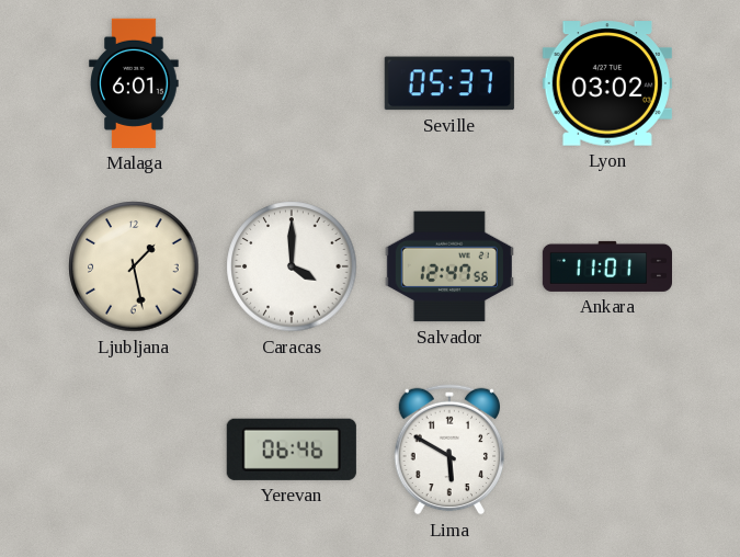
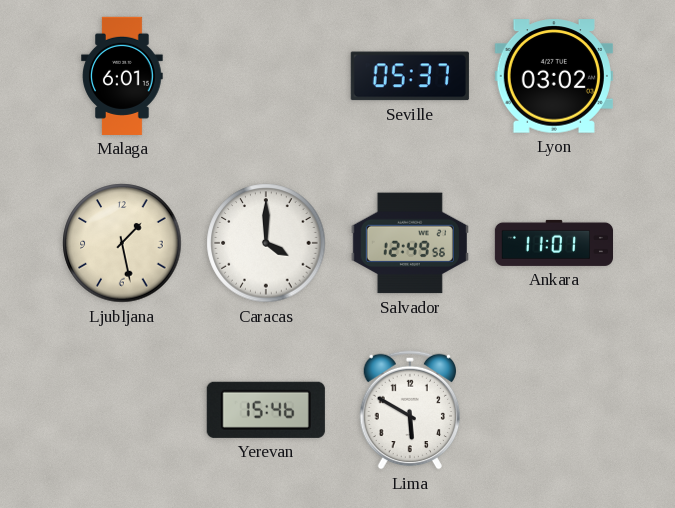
Salvador: 12:47 -> 12:49 (410, 243)
Yerevan: 06:46 -> 15:46 (266, 410)
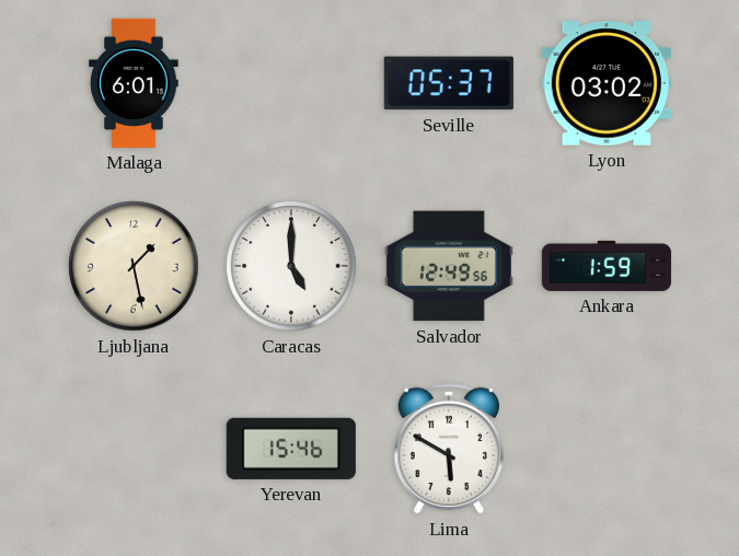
Caracas: 4:00 -> 5:00 (291, 266)
Ankara: 11:01 -> 1:59 (605, 266)
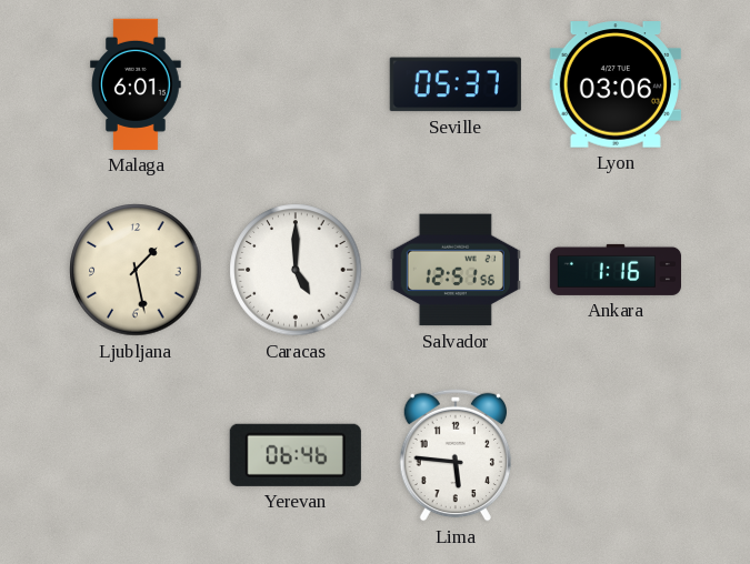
Lyon: 03:02 -> 03:06 (616, 84)
Salvador: 12:49 -> 12:51 (456, 270)
Ankara: 1:59 -> 1:16 (614, 270)
Yerevan: 15:46 -> 06:46 (296, 455)
Lima: 5:50 -> 5:46 (456, 455)
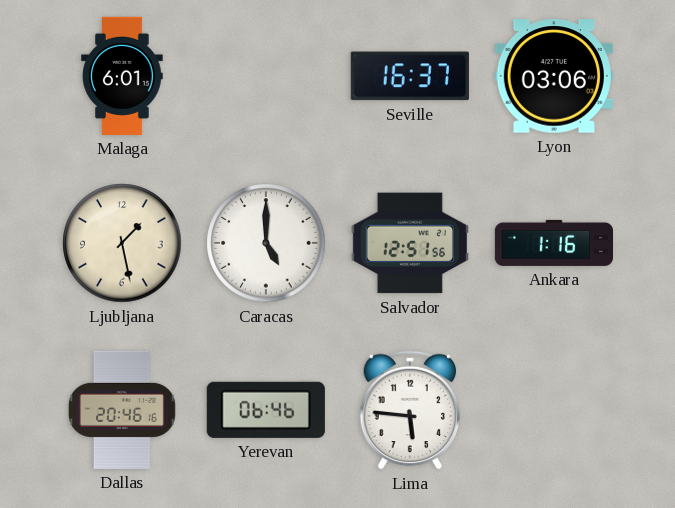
Seville: 05:37 -> 16:37 (410, 76)
Dallas: none -> 20:46 (122, 410)
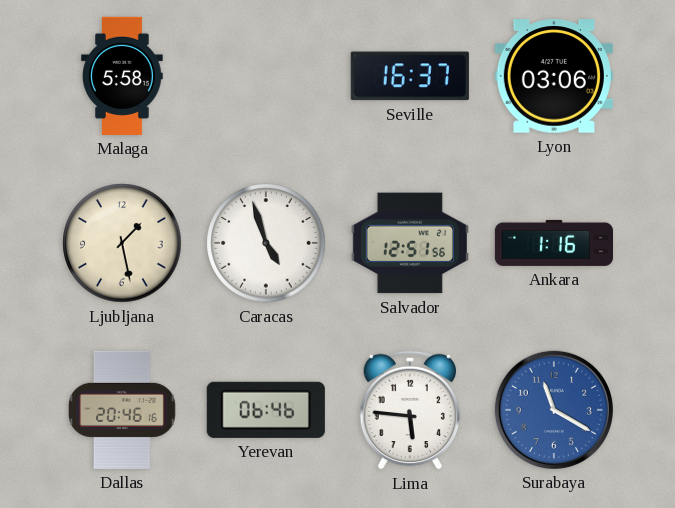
Malaga: 6:01 -> 5:58 (122, 76)
Caracas: 5:00 -> 4:57 (266, 243)
Surabaya: none -> 11:20 (554, 410)
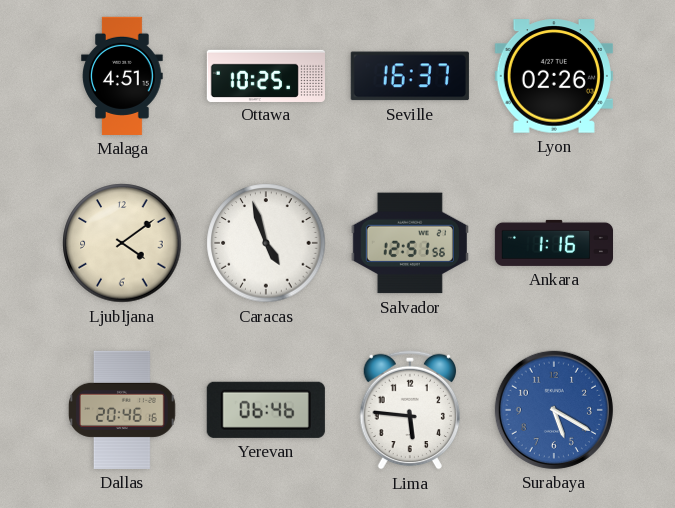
Malaga: 5:58 -> 4:51 (122, 76)
Ottawa: none -> 10:25 (266, 75)
Lyon: 03:06 -> 02:26 (554, 76)
Ljubljana: 1:28 -> 4:09 (122, 243)
Surabaya: 11:20 -> 5:20 (554, 410)
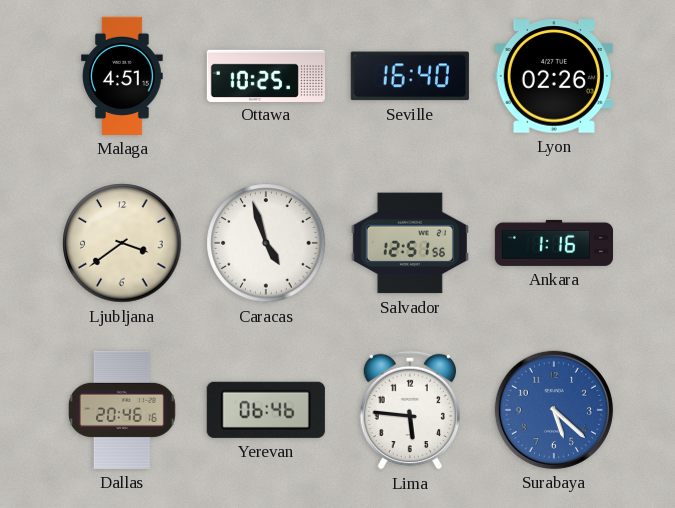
Seville: 16:37 -> 16:40 (410, 76)
Ljubljana: 4:09 -> 3:39 (122, 243)
Surabaya: 5:20 -> 5:22 (554, 410)
